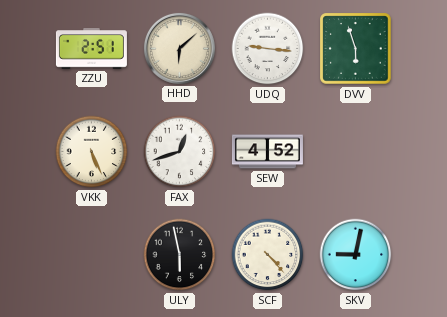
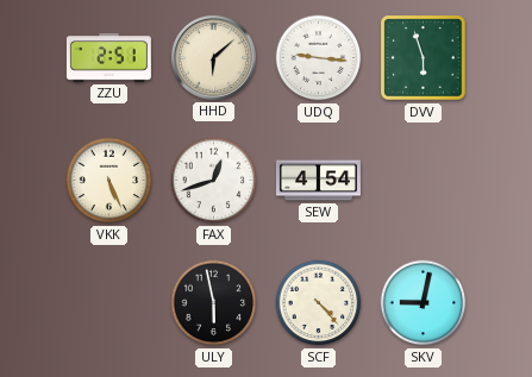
SEW: 4:52 -> 4:54 (318, 181)
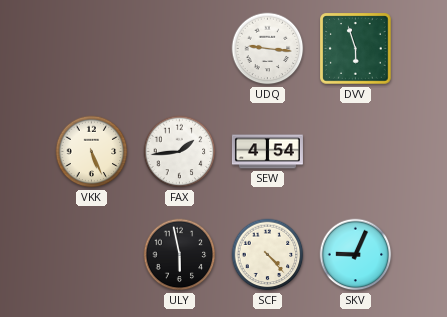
ZZU: 2:51 -> none (108, 58)
HHD: 6:08 -> none (213, 57)
FAX: 12:42 -> 1:44 (180, 152)
SKV: 9:02 -> 9:04 (356, 255)
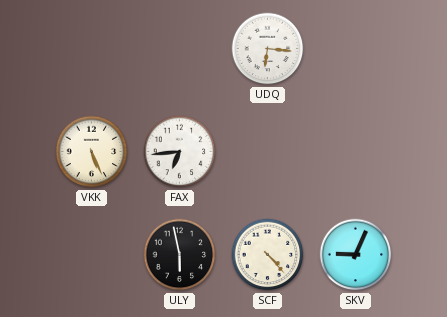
UDQ: 9:16 -> 6:16 (268, 49)
DVV: 5:57 -> none (356, 49)
FAX: 1:44 -> 6:44 (180, 152)
SEW: 4:54 -> none (267, 152)
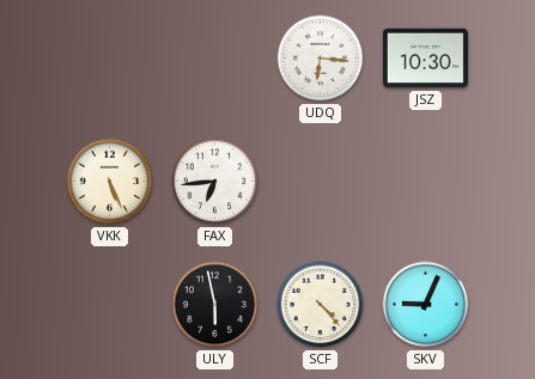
JSZ: none -> 10:30 (425, 59)
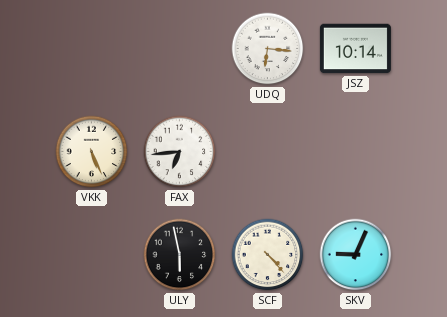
JSZ: 10:30 -> 10:14 (355, 49)
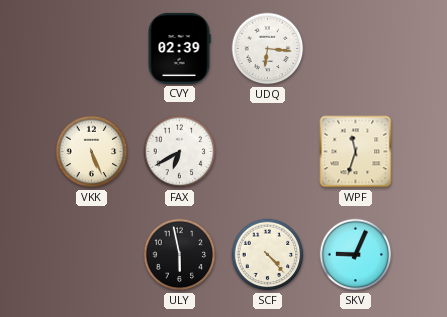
CVY: none -> 02:39 (179, 48)
JSZ: 10:14 -> none (355, 49)
FAX: 6:44 -> 6:40 (180, 152)
WPF: none -> 11:33 (356, 152)
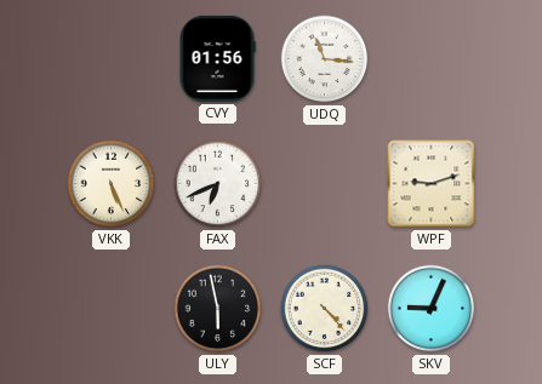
CVY: 02:39 -> 01:56 (217, 58)
UDQ: 6:16 -> 11:16 (325, 59)
FAX: 6:40 -> 6:41 (218, 184)
WPF: 11:33 -> 9:12 (432, 184)
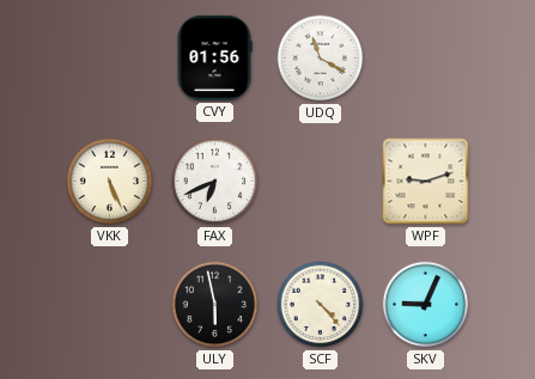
UDQ: 11:16 -> 11:20 (321, 59)
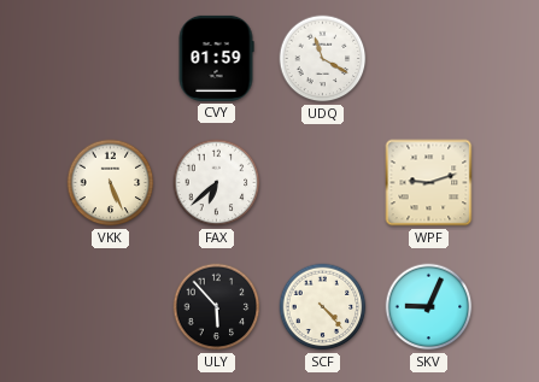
CVY: 01:56 -> 01:59 (216, 58)
FAX: 6:41 -> 6:38 (217, 183)
ULY: 5:58 -> 5:53 (217, 307)
